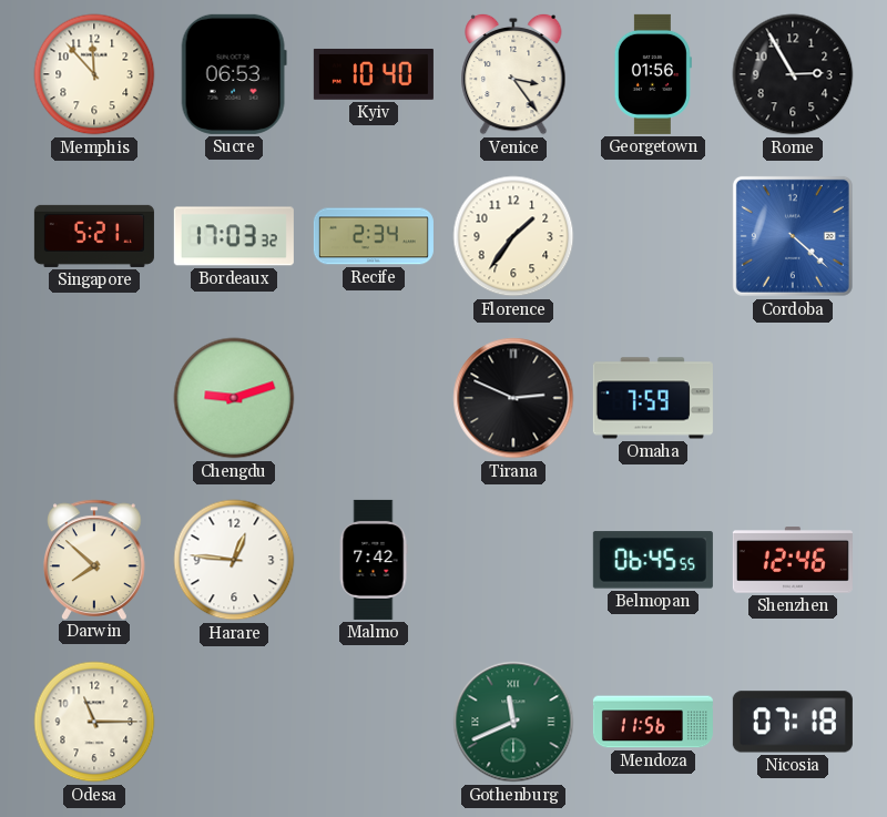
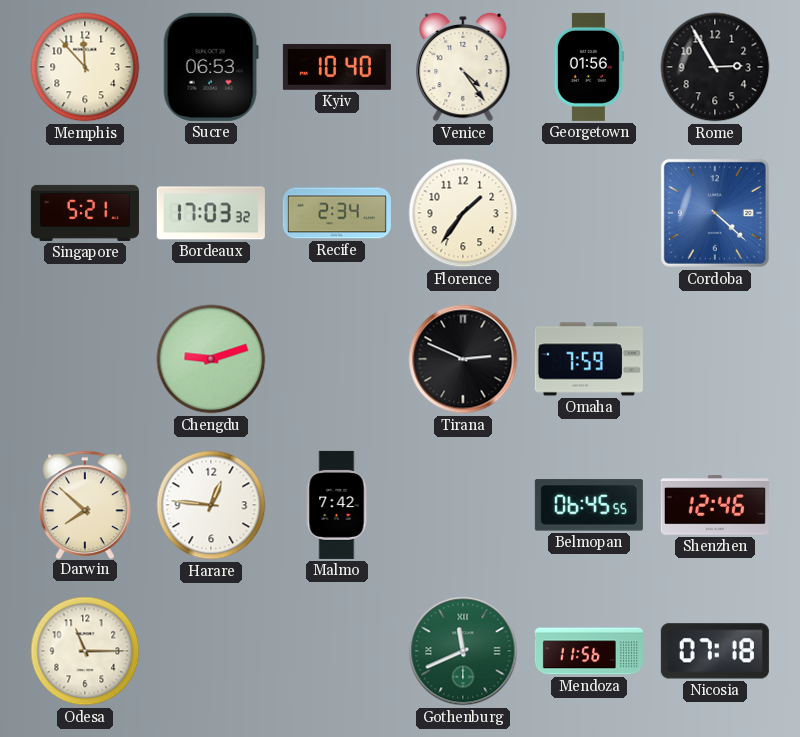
Venice: 3:24 -> 4:24 (463, 67)
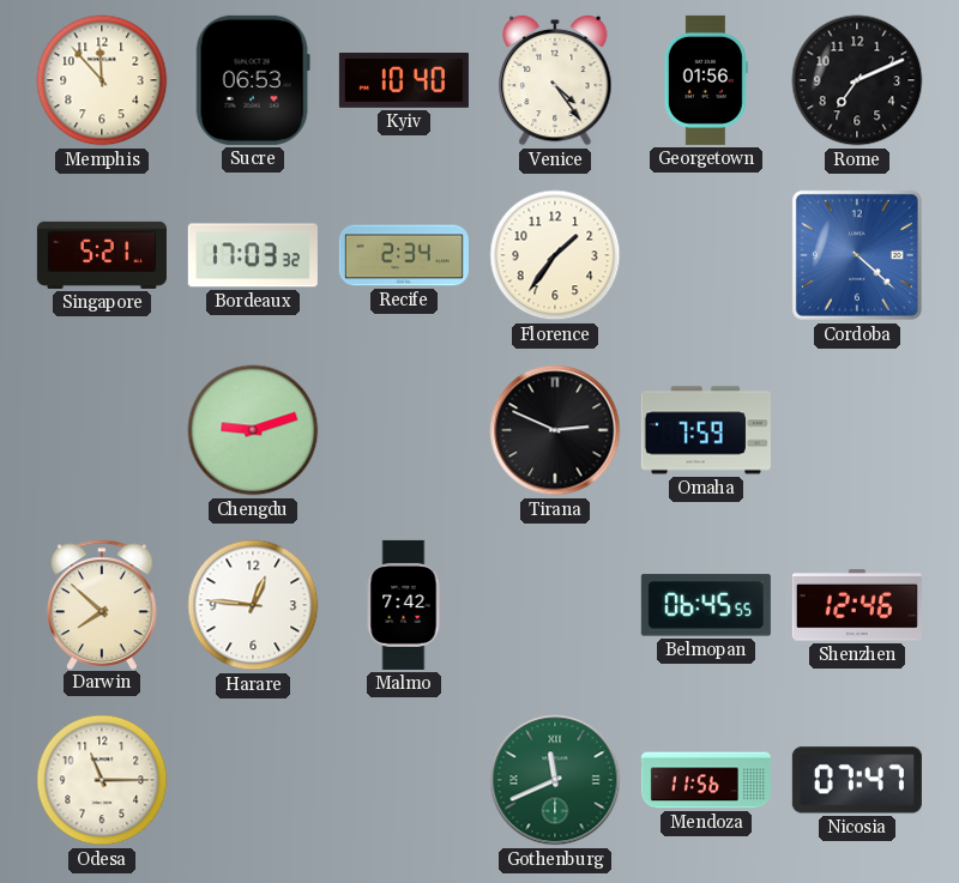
Rome: 2:55 -> 7:11 (857, 80)
Nicosia: 07:18 -> 07:47 (857, 780)
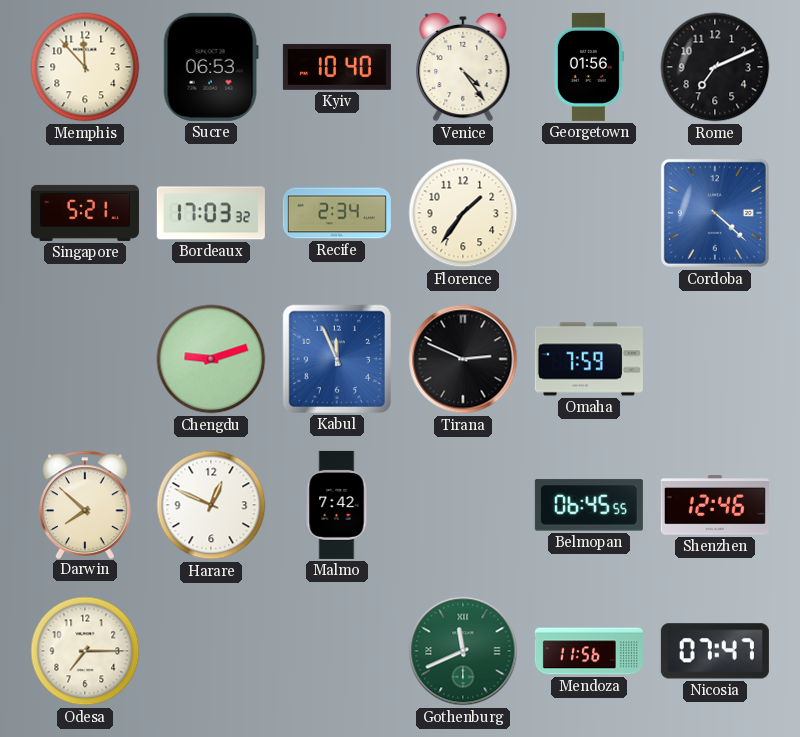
Kabul: none -> 11:56 (337, 359)
Harare: 12:46 -> 12:49 (211, 505)
Odesa: 11:15 -> 7:15 (85, 651)
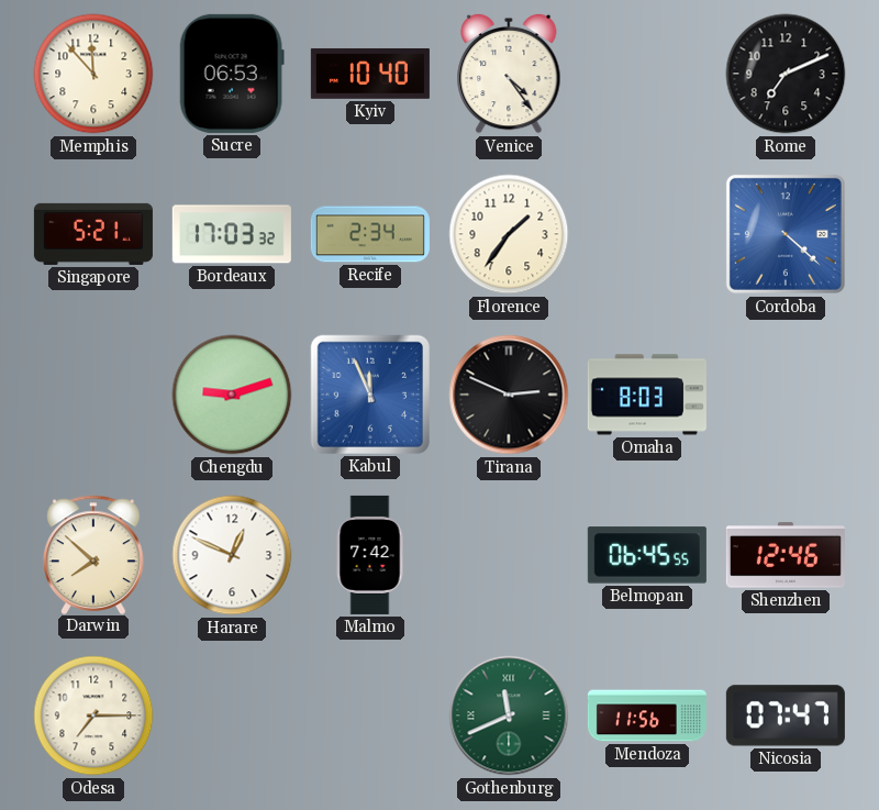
Georgetown: 01:56 -> none (589, 67)
Omaha: 7:59 -> 8:03 (647, 395)
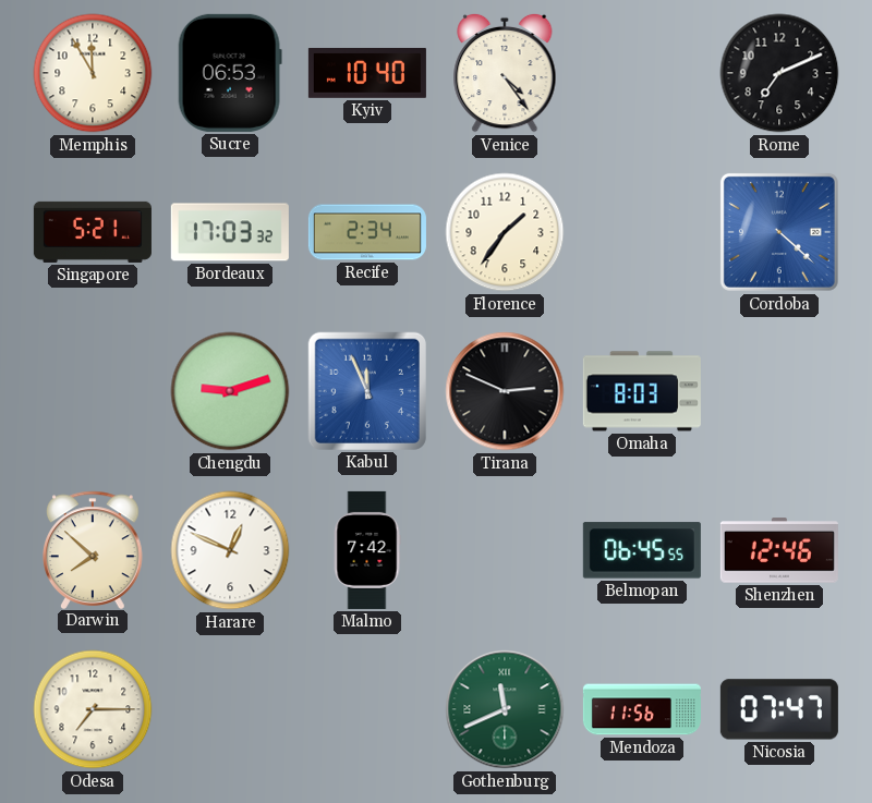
Memphis: 11:53 -> 11:55 (93, 73)
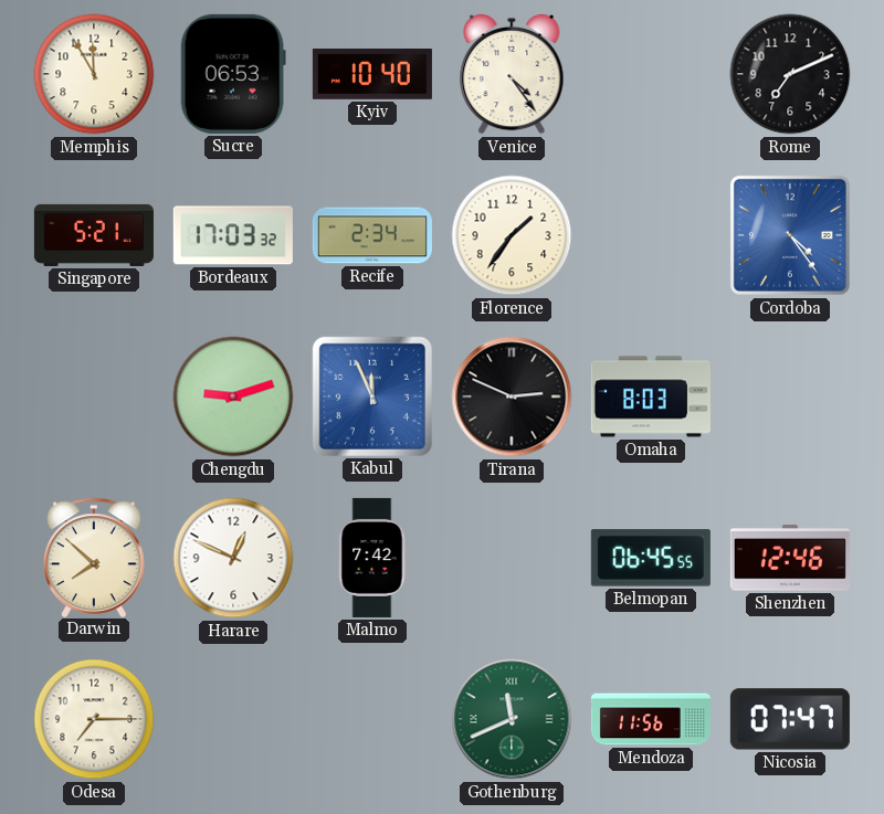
Cordoba: 4:22 -> 4:24 (790, 235)
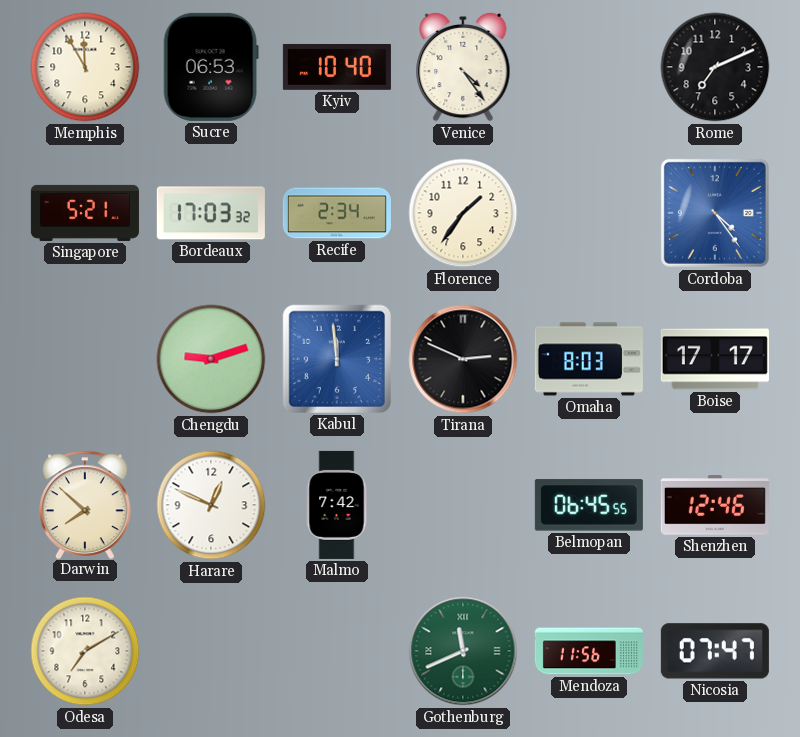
Kabul: 11:56 -> 11:59 (337, 359)
Boise: none -> 17:17 (715, 359)
Odesa: 7:15 -> 7:10 (85, 651)
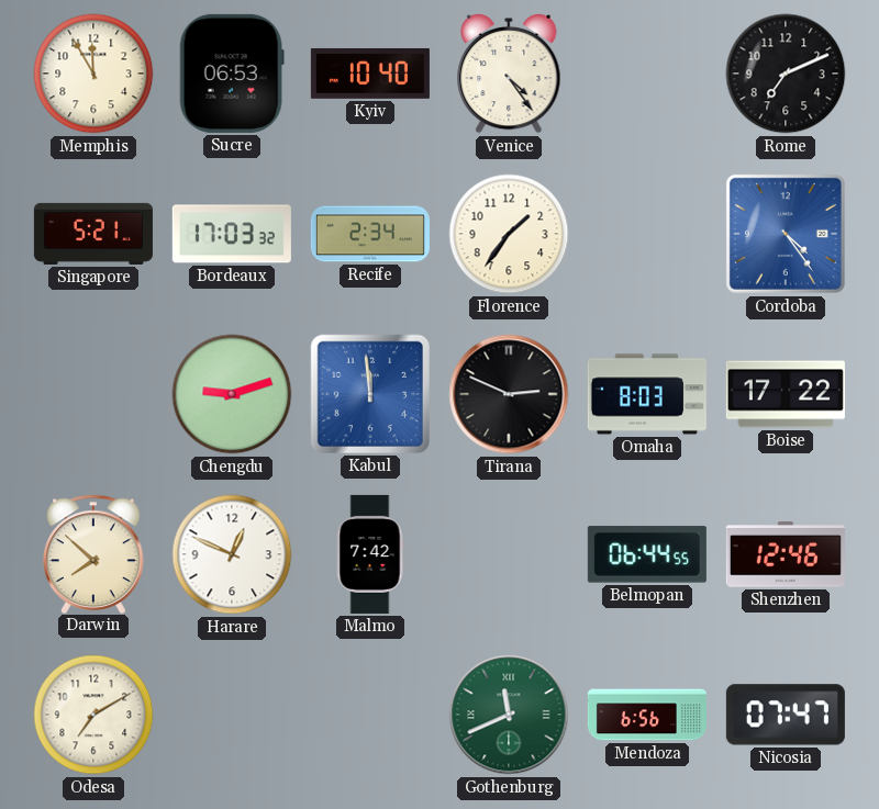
Boise: 17:17 -> 17:22 (786, 394)
Belmopan: 06:45 -> 06:44 (647, 554)
Mendoza: 11:56 -> 6:56 (647, 715)
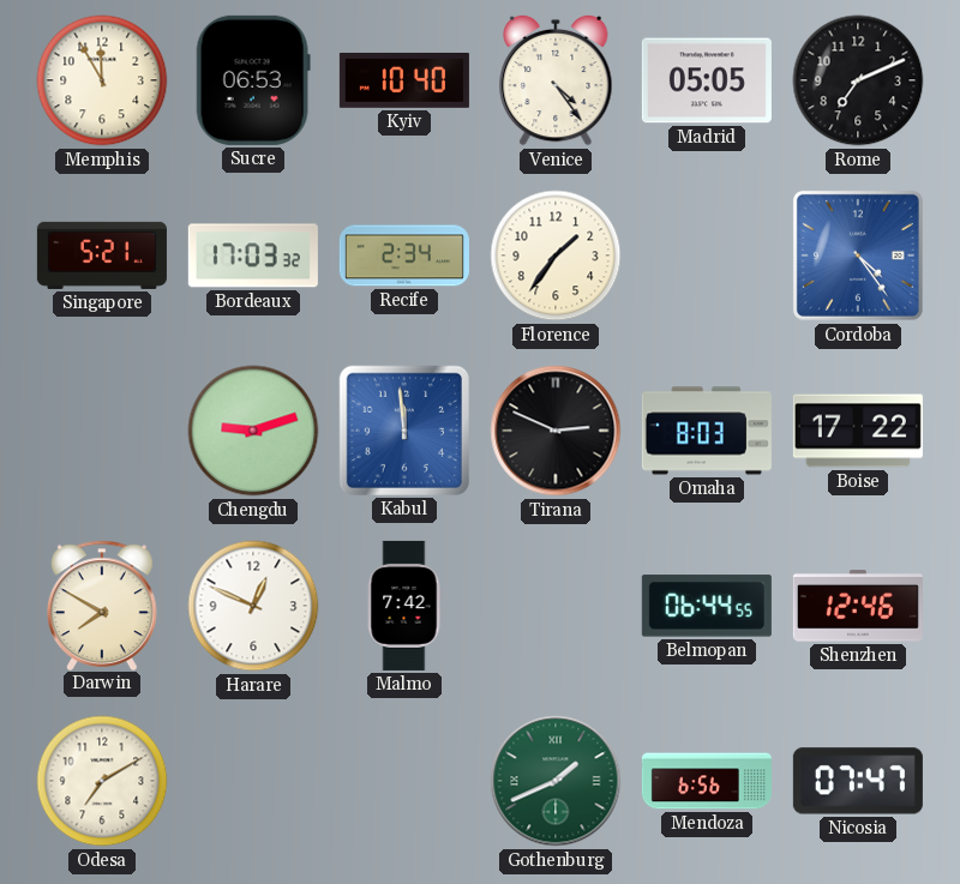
Madrid: none -> 05:05 (707, 80)
Darwin: 7:52 -> 7:50 (103, 605)
Gothenburg: 11:41 -> 1:41 (556, 781)
